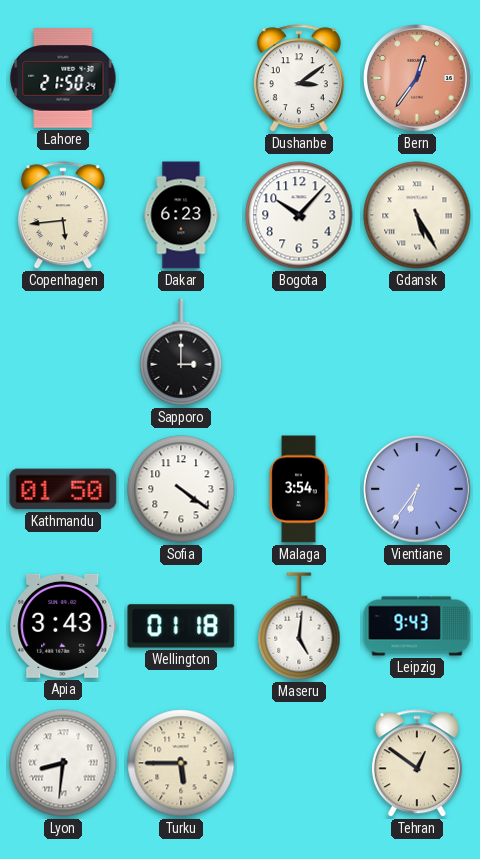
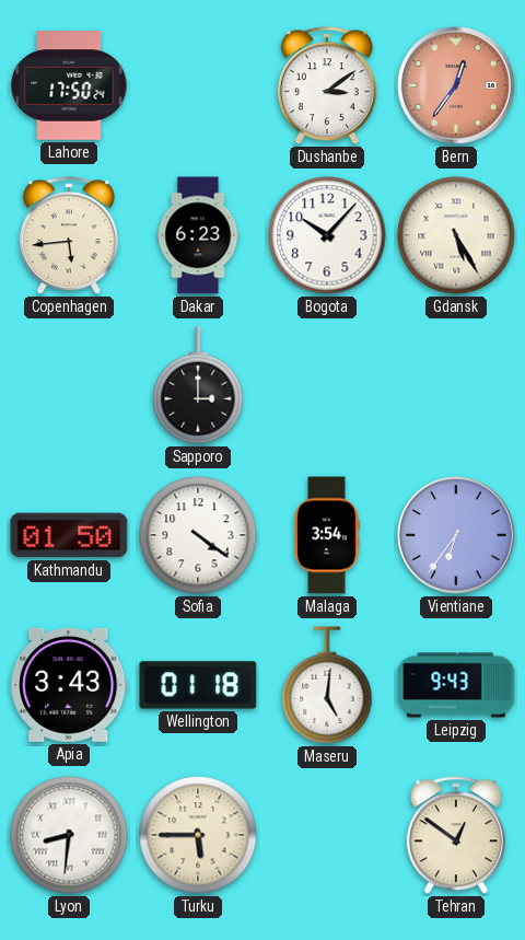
Lahore: 21:50 -> 17:50 (69, 85)
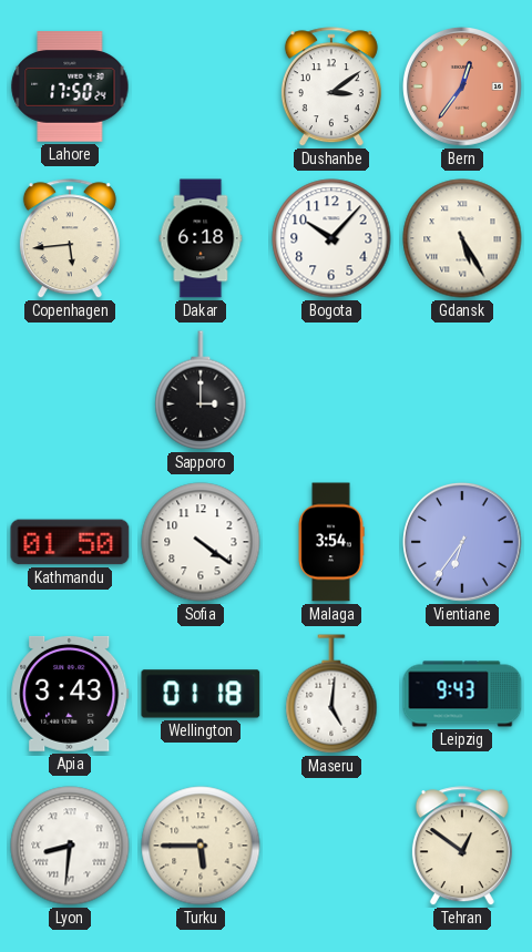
Dakar: 6:23 -> 6:18 (201, 238)
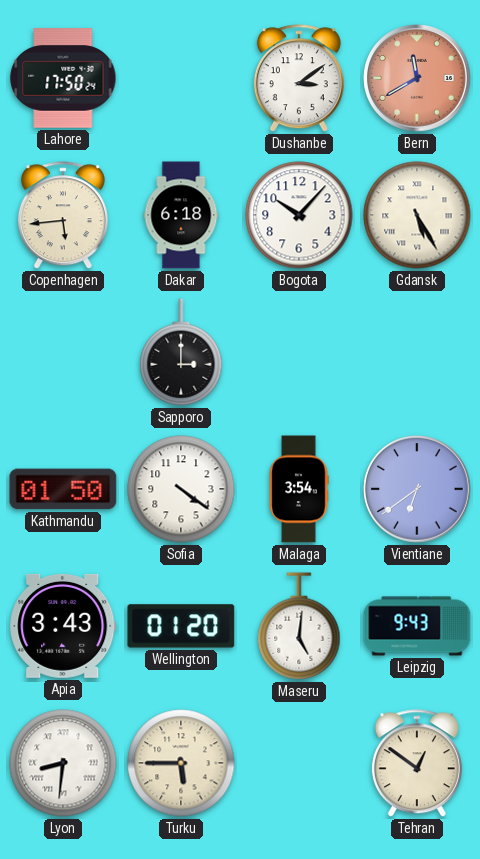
Bern: 12:36 -> 11:40 (418, 79)
Vientiane: 6:36 -> 6:39 (418, 490)
Wellington: 01:18 -> 01:20 (181, 626)
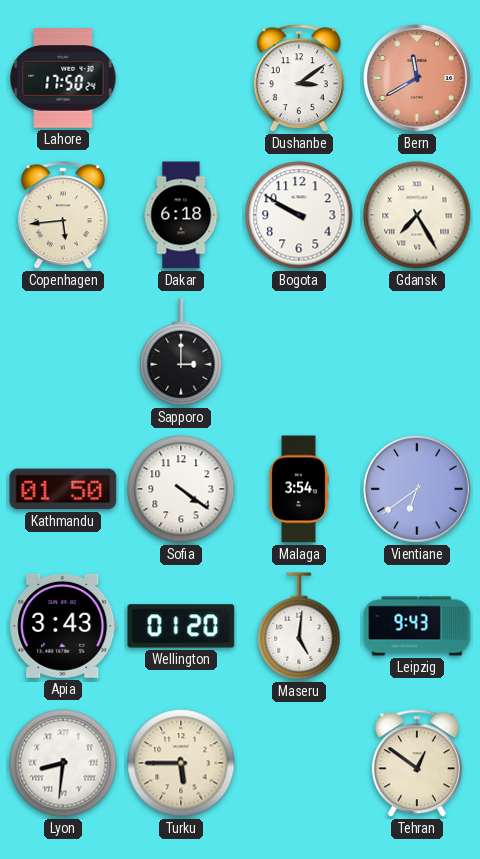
Bogota: 10:07 -> 9:50 (299, 215)
Gdansk: 5:25 -> 7:25 (417, 215)
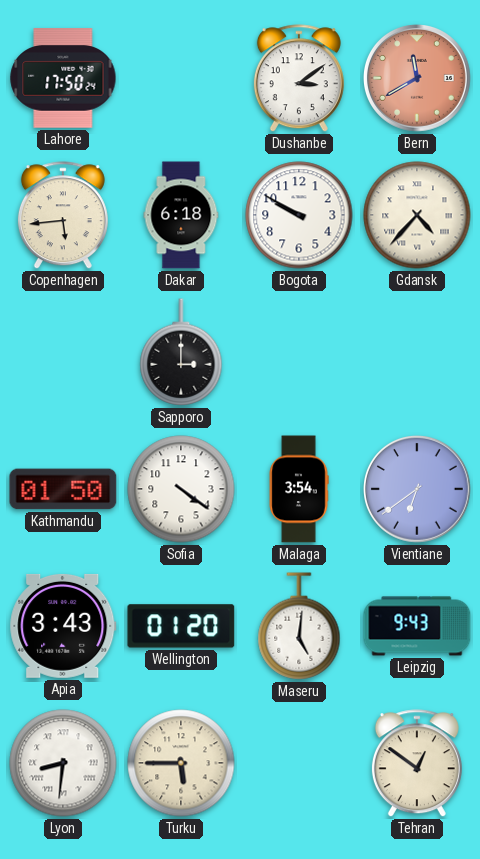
Gdansk: 7:25 -> 4:37 (417, 215)
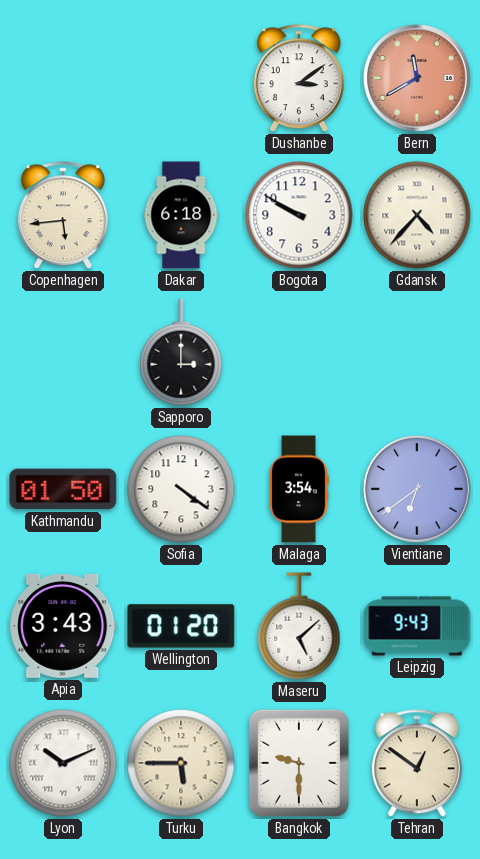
Lahore: 17:50 -> none (63, 78)
Maseru: 5:01 -> 5:08 (299, 626)
Lyon: 8:31 -> 10:11 (63, 763)
Bangkok: none -> 9:30 (299, 763)
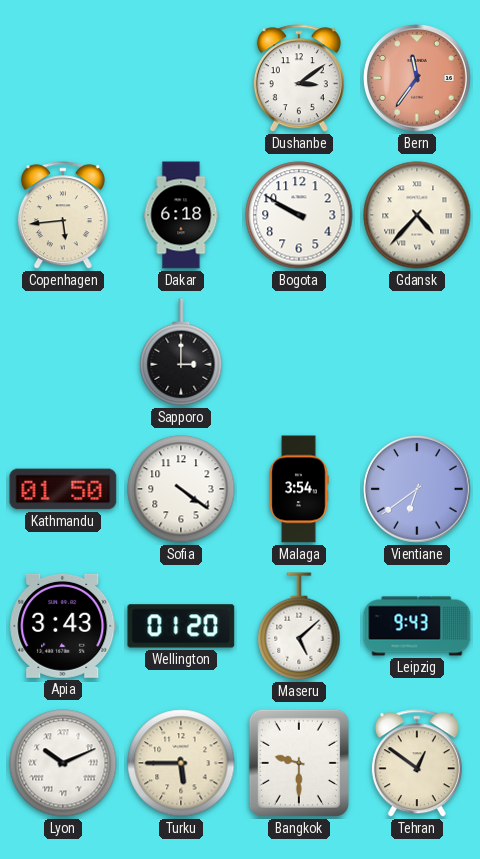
Bern: 11:40 -> 11:36 (418, 79)
